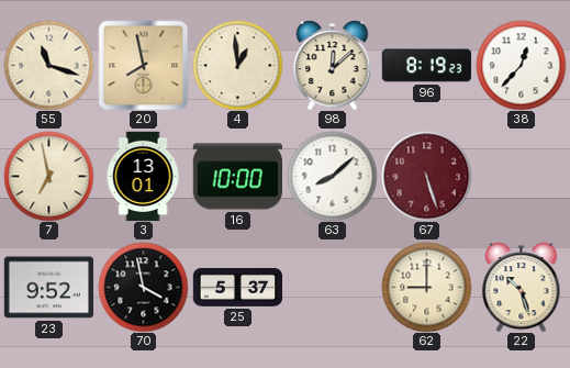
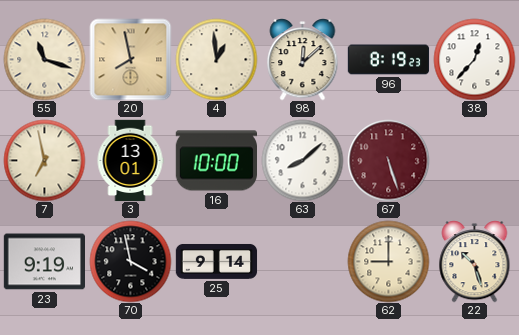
23: 9:52 -> 9:19 (44, 262)
25: 5:37 -> 9:14 (216, 261)
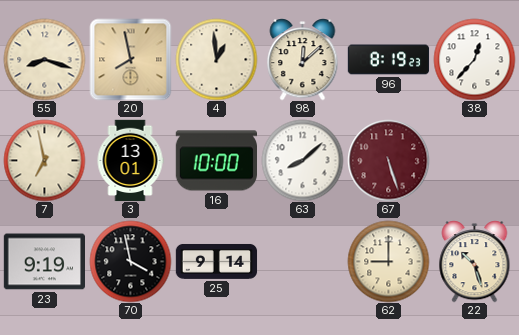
55: 11:18 -> 8:18 (44, 59)
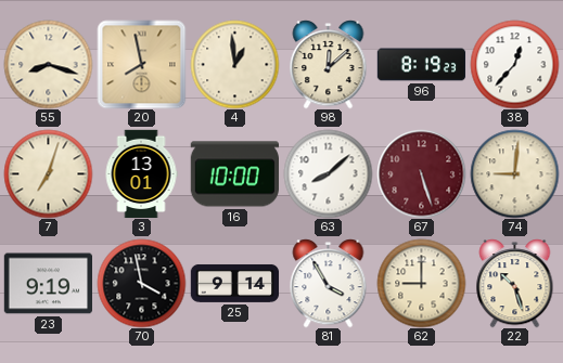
7: 6:58 -> 7:03 (48, 173)
74: none -> 9:01 (514, 173)
81: none -> 3:55 (329, 283)
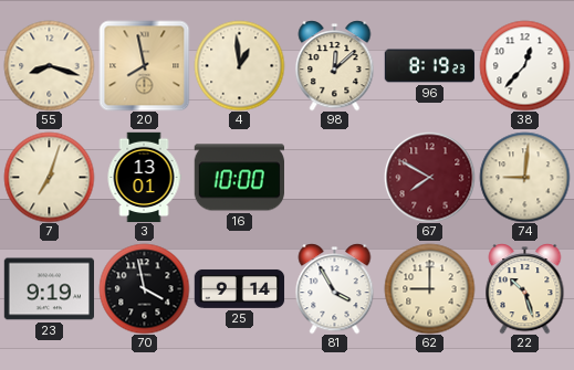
63: 8:08 -> none (328, 173)
67: 5:27 -> 7:50 (429, 177)
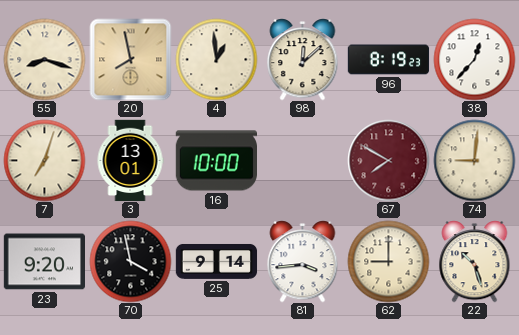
23: 9:19 -> 9:20 (44, 262)
81: 3:55 -> 3:44 (303, 261)
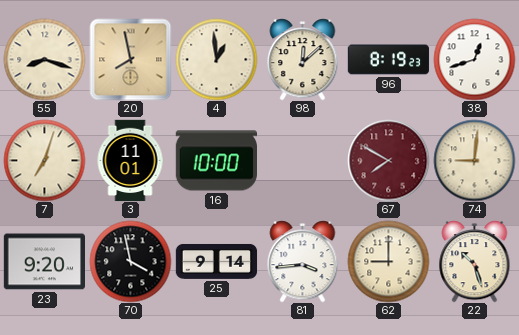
38: 12:37 -> 12:42 (474, 59)
3: 13:01 -> 11:01 (130, 160)
